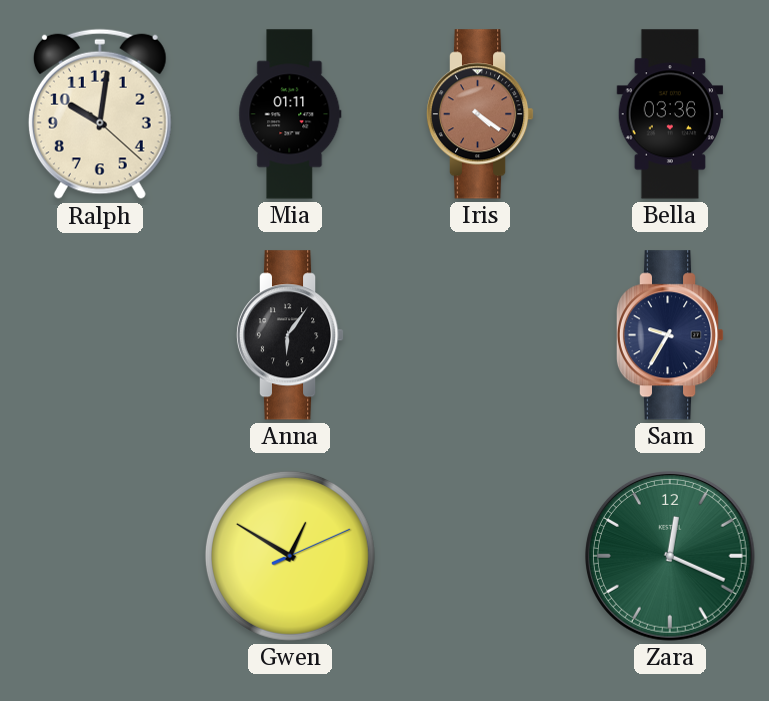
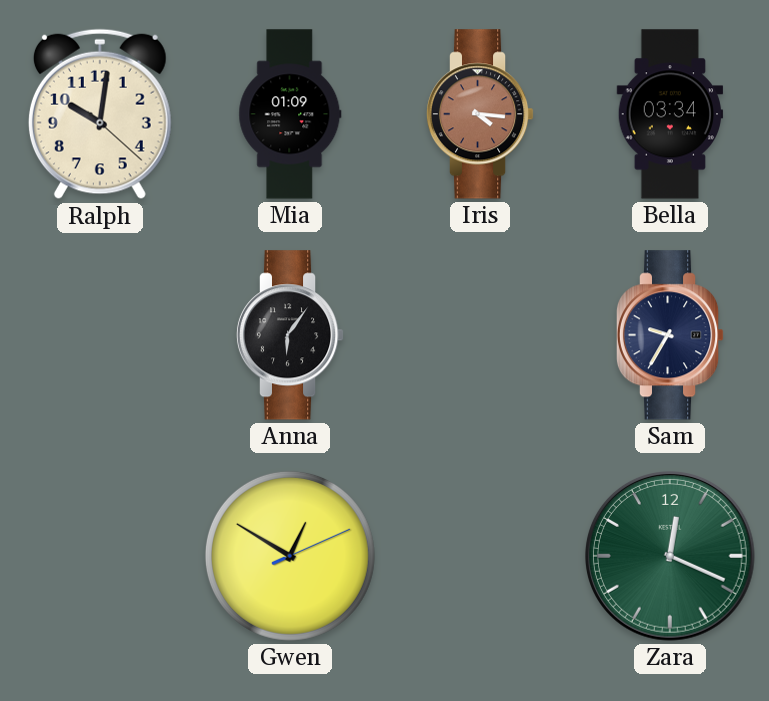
Mia: 01:11 -> 01:09 (290, 114)
Iris: 4:21 -> 4:16 (480, 114)
Bella: 03:36 -> 03:34 (670, 114)
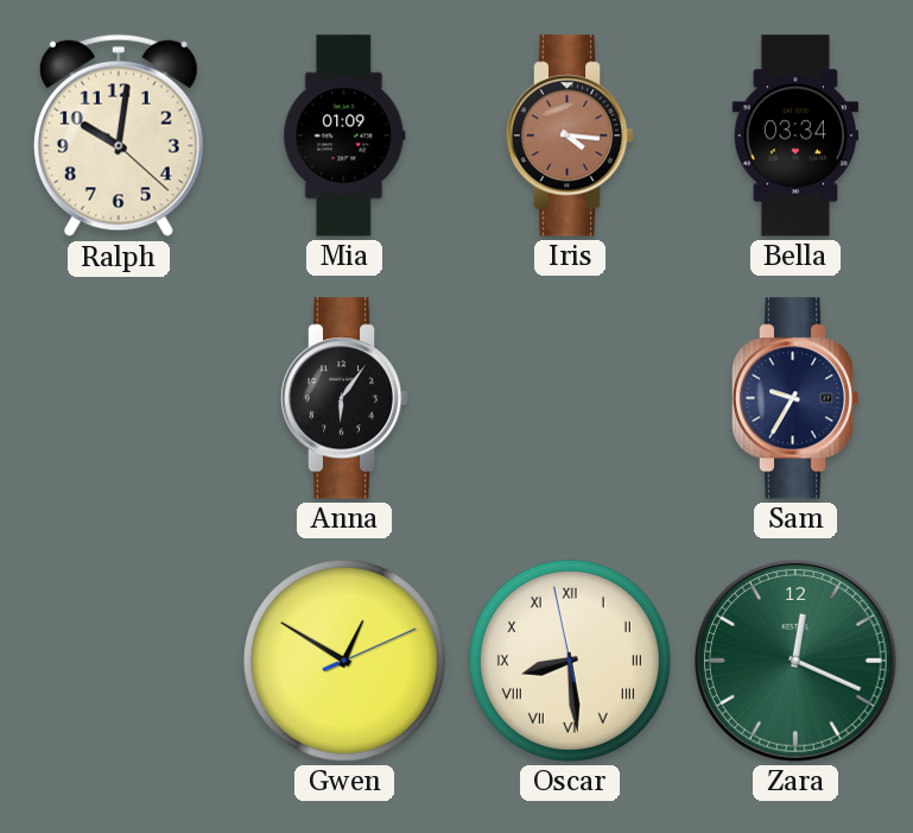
Oscar: none -> 8:28 (570, 661)
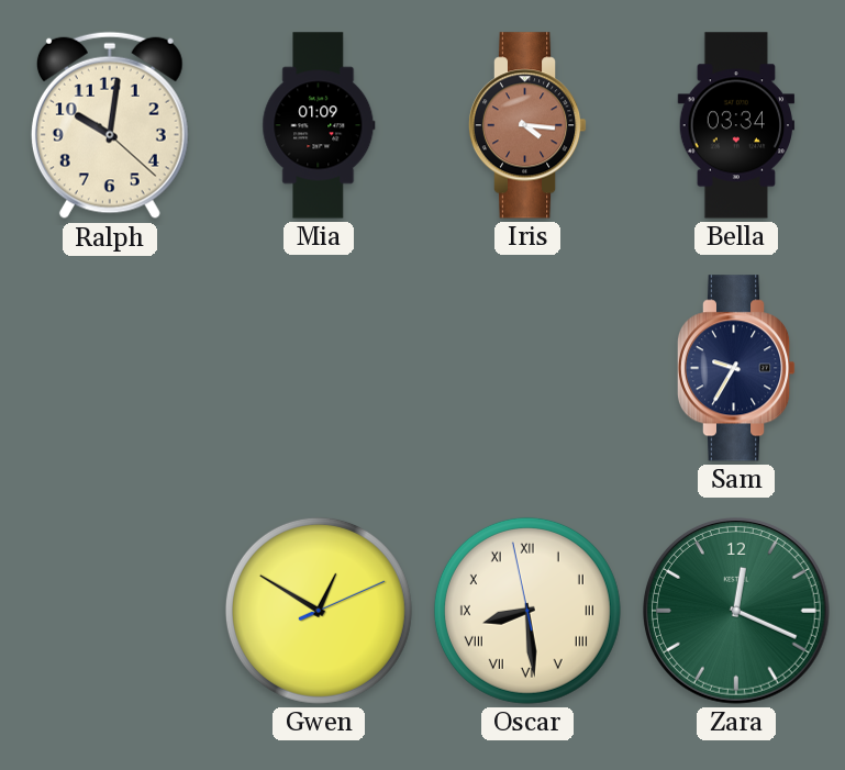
Anna: 6:06 -> none (344, 398)
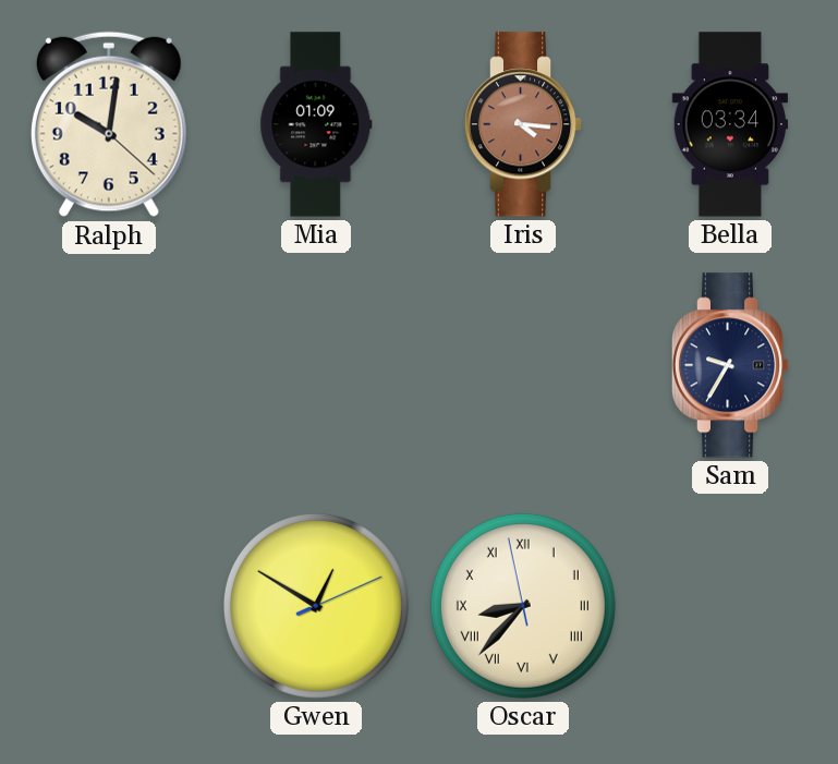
Oscar: 8:28 -> 8:36 (523, 606)
Zara: 12:19 -> none (737, 612)
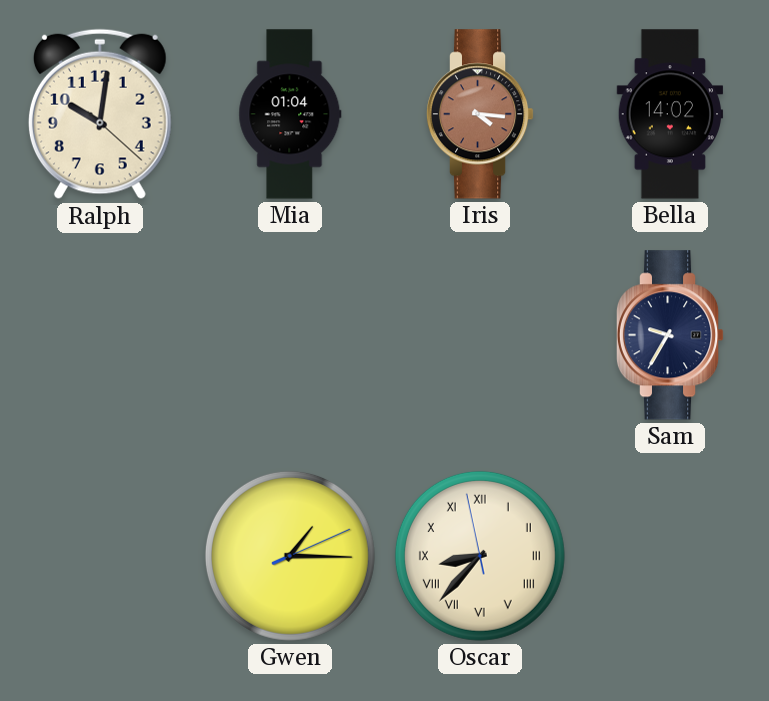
Mia: 01:09 -> 01:04 (290, 114)
Bella: 03:34 -> 14:02 (670, 114)
Gwen: 12:50 -> 1:15 (290, 556)
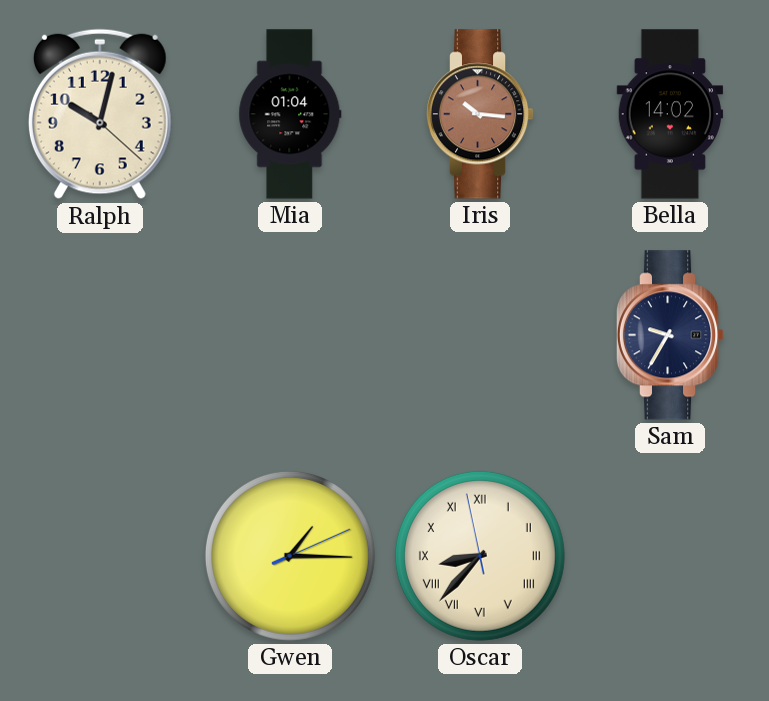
Ralph: 10:01 -> 10:02 (100, 114)
Iris: 4:16 -> 10:16 (480, 114)
